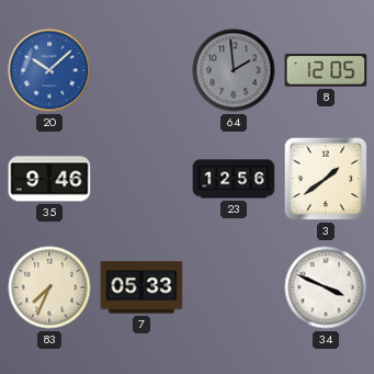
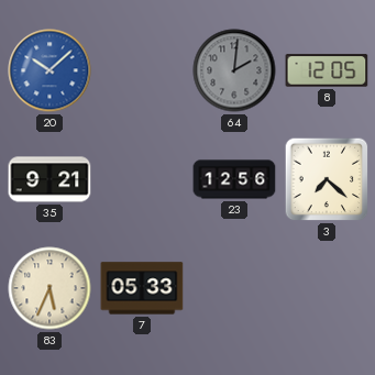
64: 1:59 -> 2:01 (234, 70)
35: 9:46 -> 9:21 (49, 179)
3: 1:39 -> 7:22 (327, 179)
83: 7:34 -> 5:34 (49, 288)
34: 3:49 -> none (326, 287)
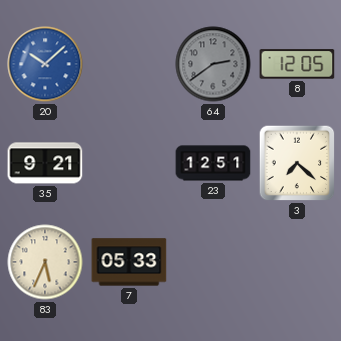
64: 2:01 -> 2:39 (213, 64)
23: 12:56 -> 12:51 (213, 163)
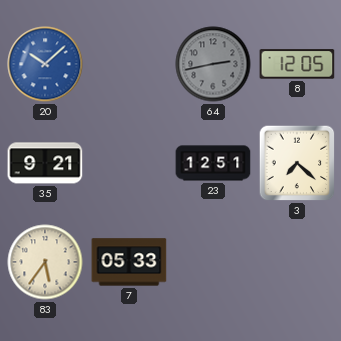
64: 2:39 -> 2:43 (213, 64)
83: 5:34 -> 5:36 (45, 262)
